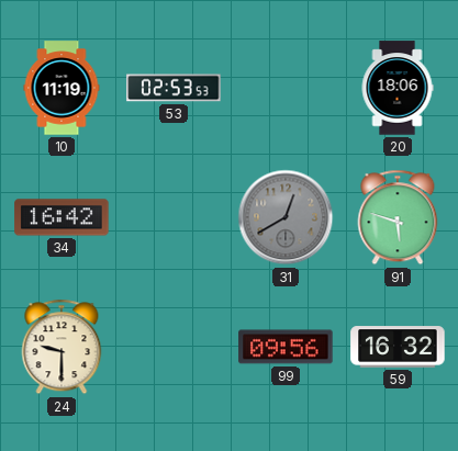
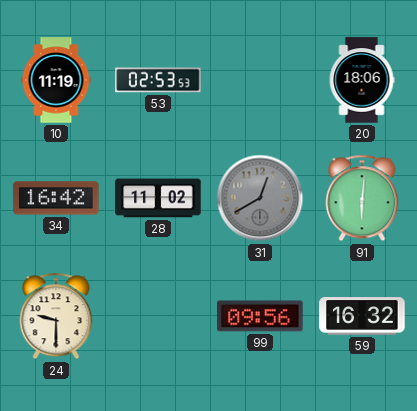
28: none -> 11:02 (158, 198)
91: 5:48 -> 6:01 (362, 198)
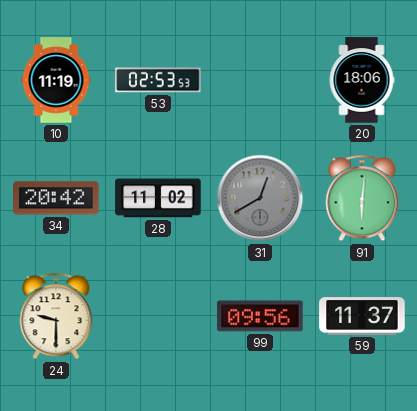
34: 16:42 -> 20:42 (56, 198)
59: 16:32 -> 11:37 (362, 316)
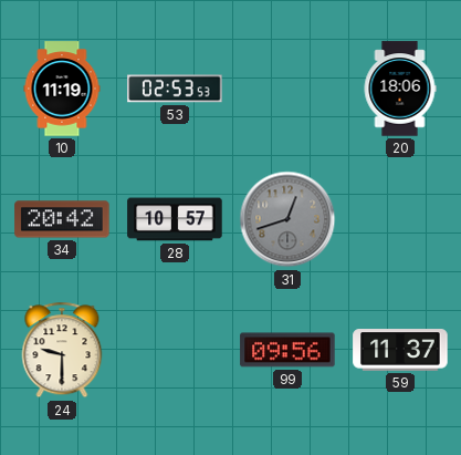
28: 11:02 -> 10:57 (175, 219)
31: 12:40 -> 12:42 (287, 219)
91: 6:01 -> none (362, 198)
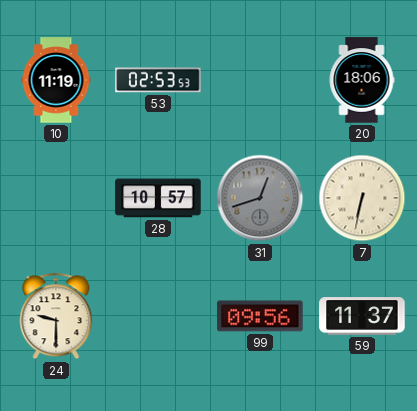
34: 20:42 -> none (62, 219)
7: none -> 6:32 (362, 198)
